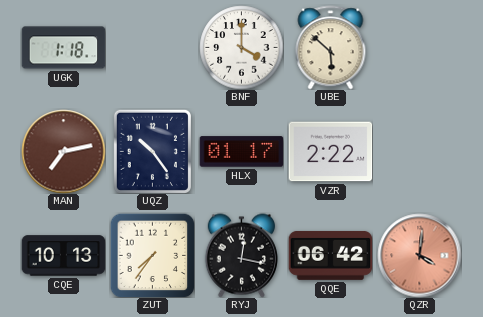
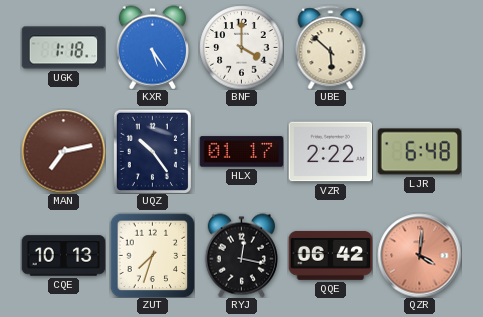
KXR: none -> 5:24 (152, 47)
LJR: none -> 6:48 (419, 152)
ZUT: 7:36 -> 7:33 (152, 255)
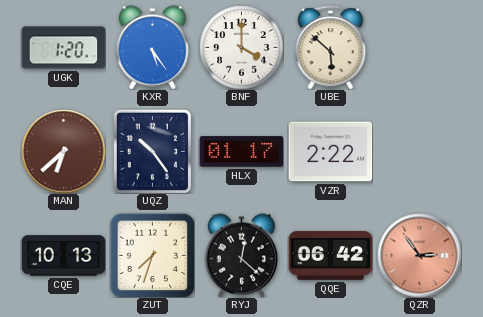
UGK: 1:18 -> 1:20 (63, 48)
MAN: 7:13 -> 6:38 (63, 151)
LJR: 6:48 -> none (419, 152)
RYJ: 12:17 -> 12:22 (241, 255)
QZR: 4:01 -> 2:54 (419, 255)
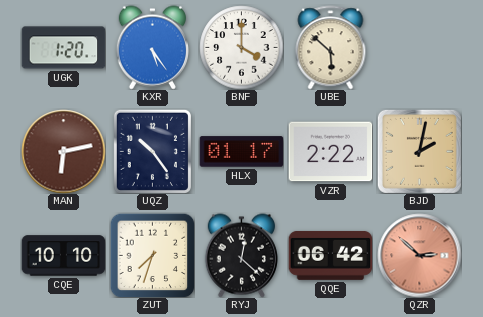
MAN: 6:38 -> 6:13 (63, 151)
BJD: none -> 2:02 (419, 151)
CQE: 10:13 -> 10:10 (63, 256)
QZR: 2:54 -> 2:52 (419, 255)
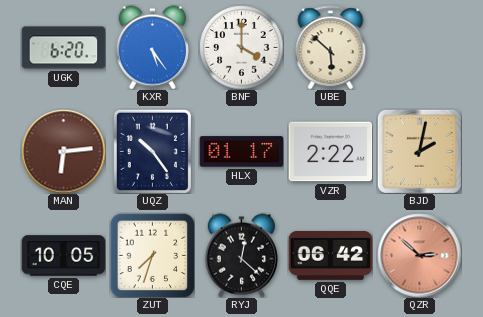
UGK: 1:20 -> 6:20 (63, 48)
MAN: 6:13 -> 6:14 (63, 151)
CQE: 10:10 -> 10:05 (63, 256)
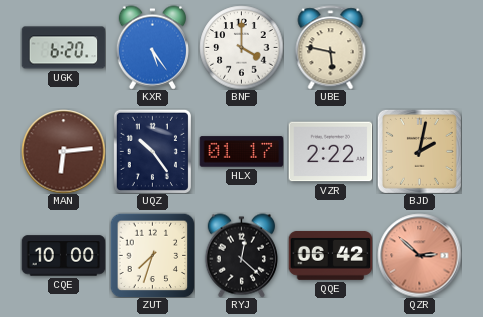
UBE: 5:52 -> 5:47 (331, 47)
CQE: 10:05 -> 10:00 (63, 256)
